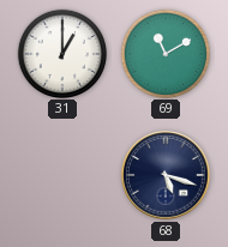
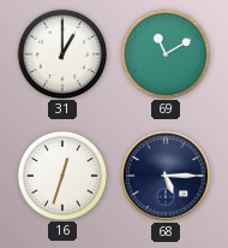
16: none -> 12:33 (61, 175)
68: 5:18 -> 5:15 (167, 177)
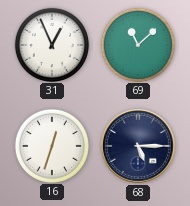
31: 1:00 -> 12:56 (51, 44)
69: 11:10 -> 11:08 (137, 44)
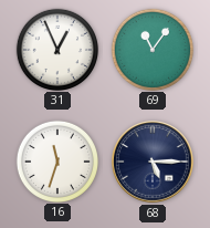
69: 11:08 -> 11:06 (151, 49)
16: 12:33 -> 11:33 (56, 160)
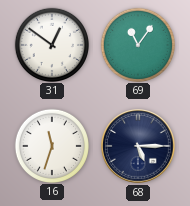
31: 12:56 -> 12:51 (51, 44)
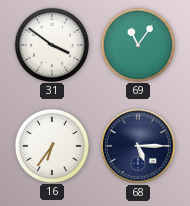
31: 12:51 -> 3:51 (51, 44)
16: 11:33 -> 6:36 (51, 145)
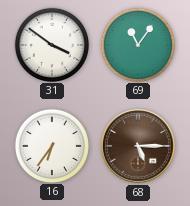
68 dial: navy -> brown (139, 147)
